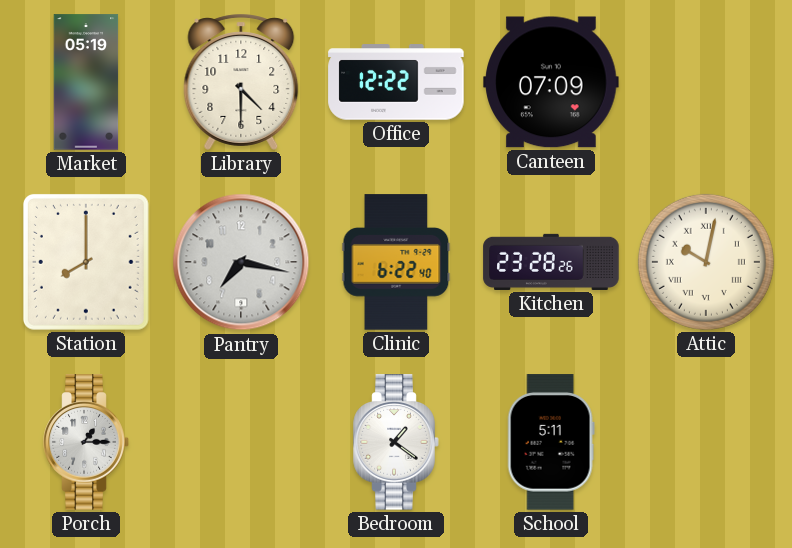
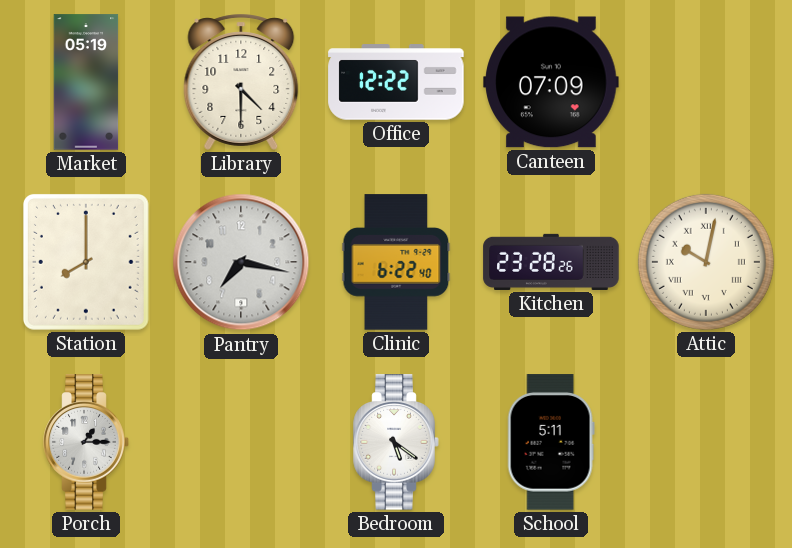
Bedroom: 1:21 -> 5:21 (396, 442)
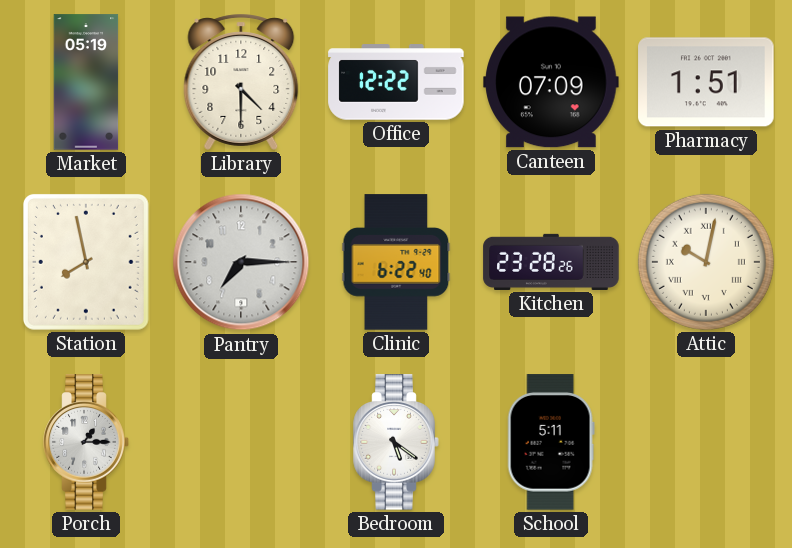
Pharmacy: none -> 1:51 (706, 82)
Station: 8:00 -> 7:58 (86, 262)
Pantry: 7:17 -> 7:15 (241, 262)
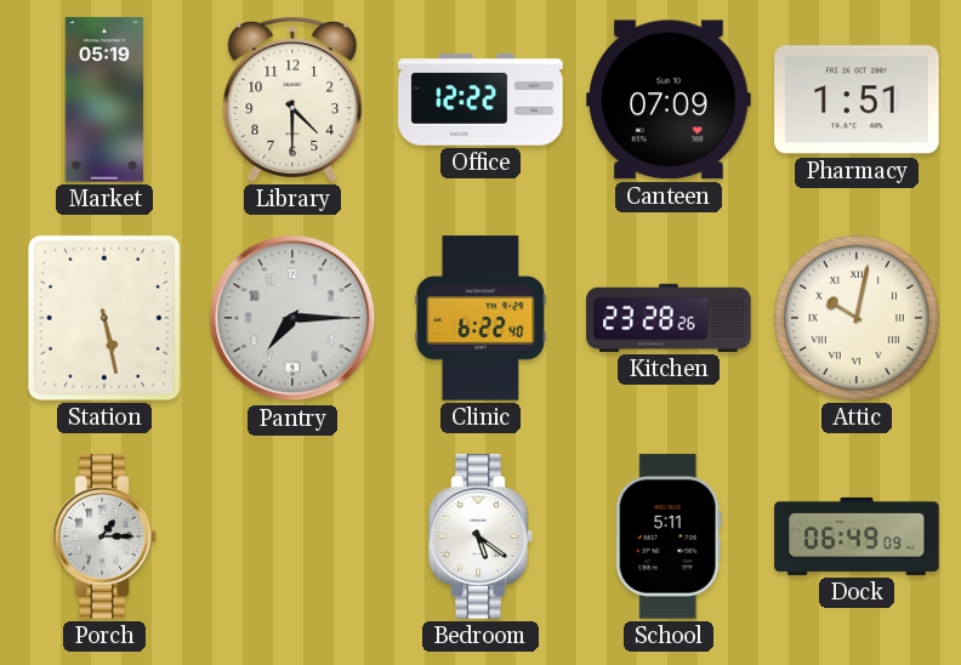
Station: 7:58 -> 5:28 (104, 318)
Dock: none -> 06:49 (857, 536)
